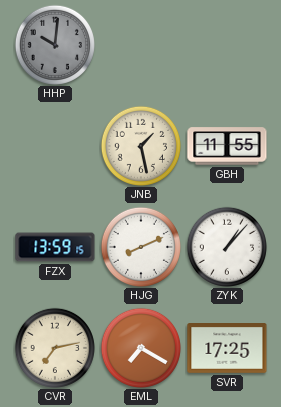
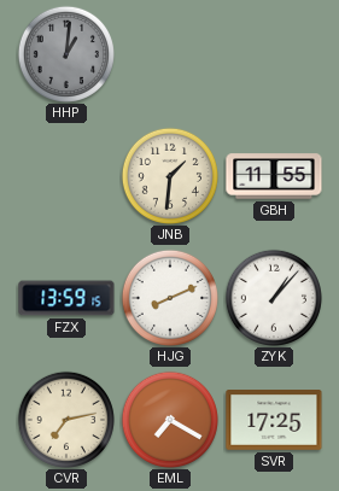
HHP: 10:01 -> 1:01 (66, 54)
JNB: 1:28 -> 1:31 (170, 176)
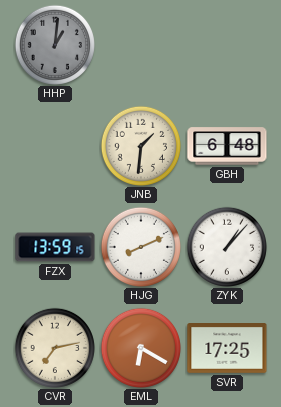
GBH: 11:55 -> 6:48 (227, 146)
EML: 7:20 -> 6:20 (141, 348)
